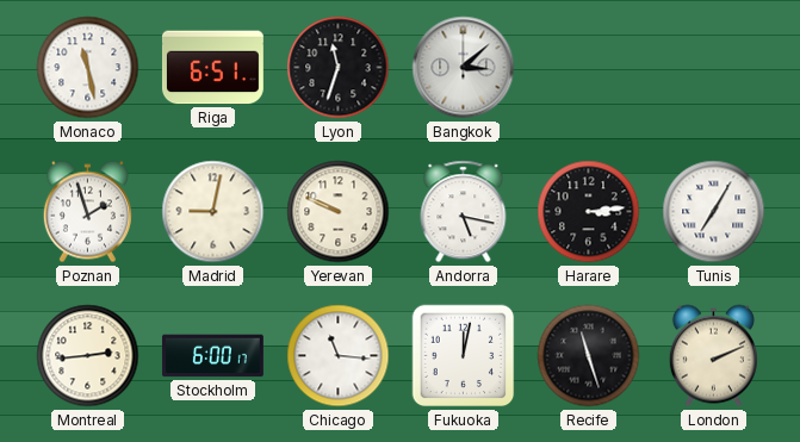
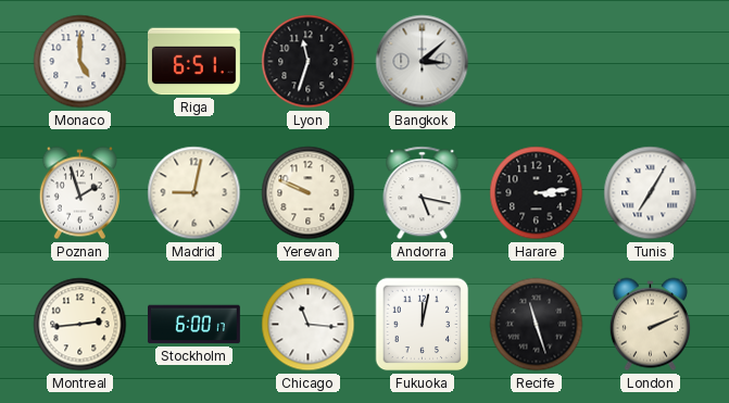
Monaco: 11:28 -> 5:00 (80, 62)
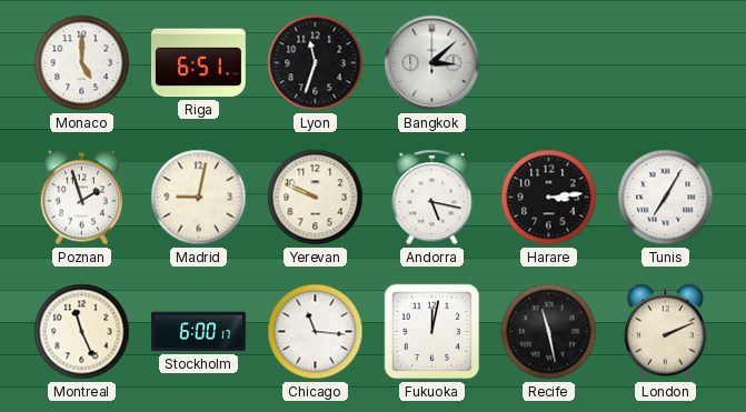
Montreal: 2:44 -> 11:26 (82, 332)
Recife: 11:27 -> 11:28 (549, 332)
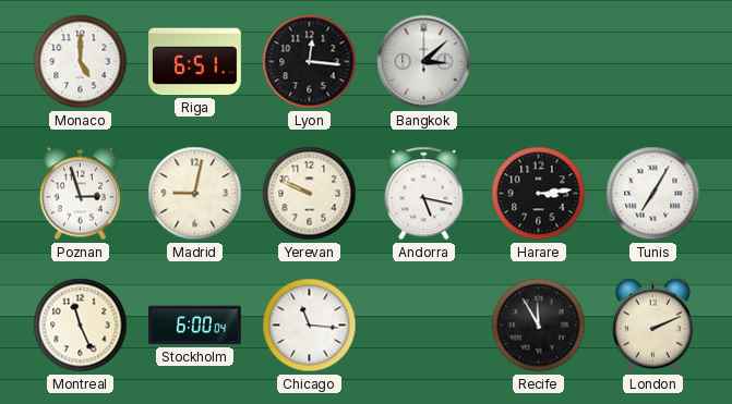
Lyon: 11:33 -> 12:16 (310, 62)
Poznan: 1:57 -> 2:57 (80, 194)
Stockholm: 6:00:17 -> 6:00:04 (194, 326)
Fukuoka: 12:02 -> none (432, 332)
Recife: 11:28 -> 11:55 (539, 326)
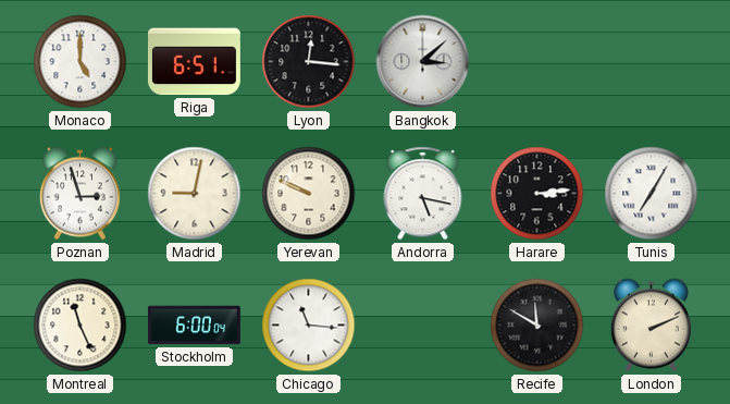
Recife: 11:55 -> 11:50 (537, 326)
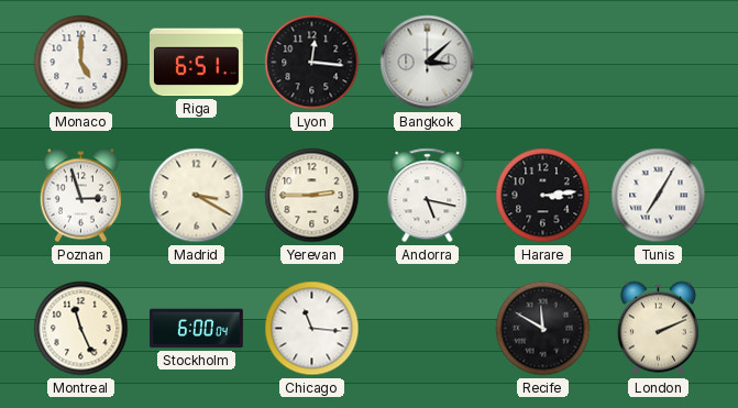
Madrid: 9:02 -> 3:20 (197, 196)
Yerevan: 9:49 -> 2:45 (312, 196)
